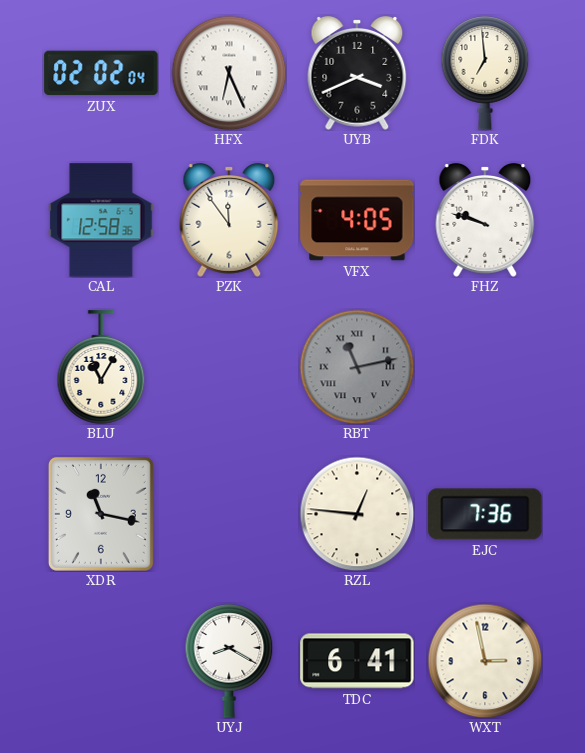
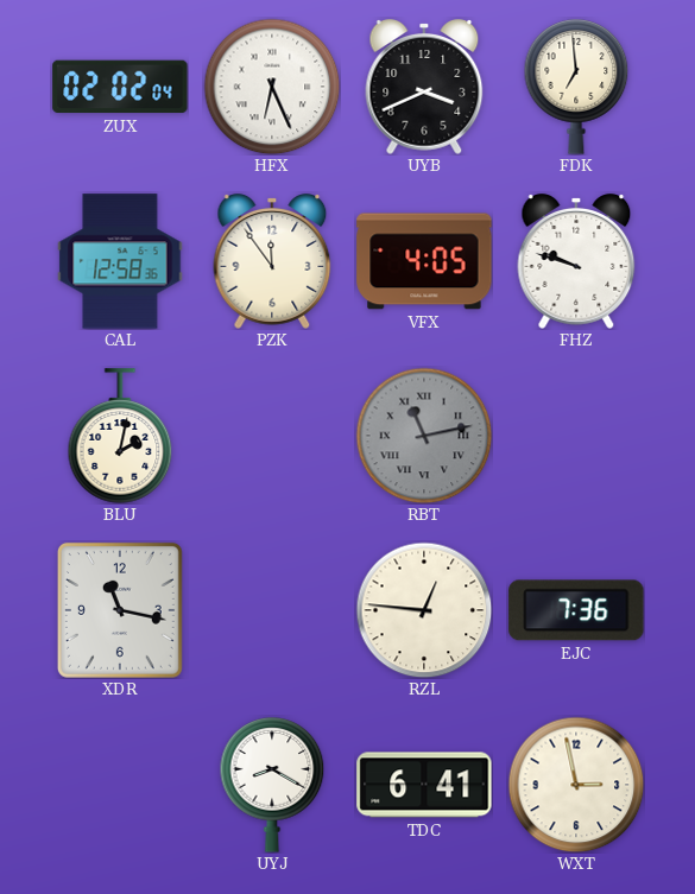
BLU: 11:05 -> 2:02 (120, 436)
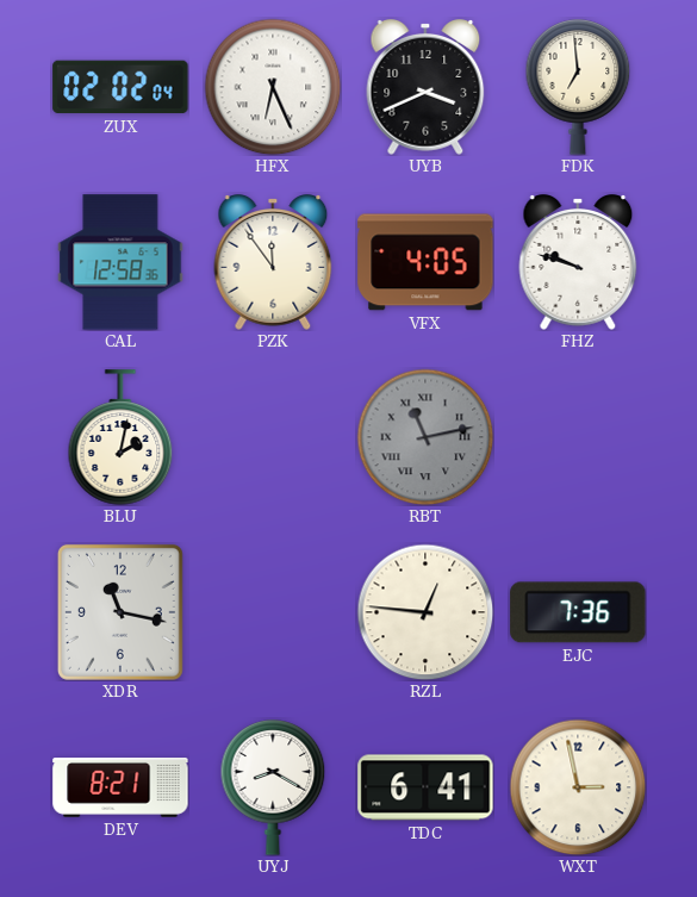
DEV: none -> 8:21 (120, 789)
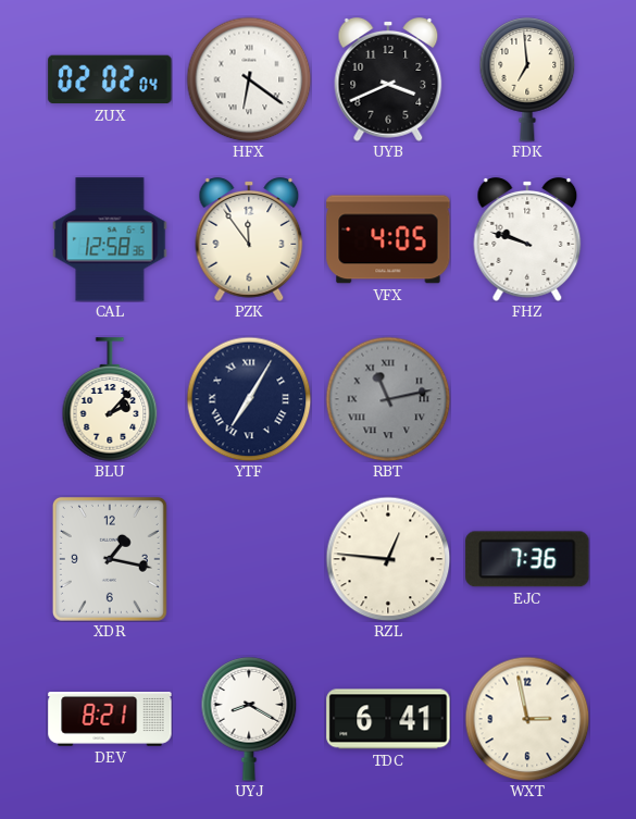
HFX: 6:26 -> 6:21 (249, 79)
BLU: 2:02 -> 2:07 (110, 399)
YTF: none -> 7:05 (249, 399)
XDR: 11:17 -> 1:17 (110, 559)
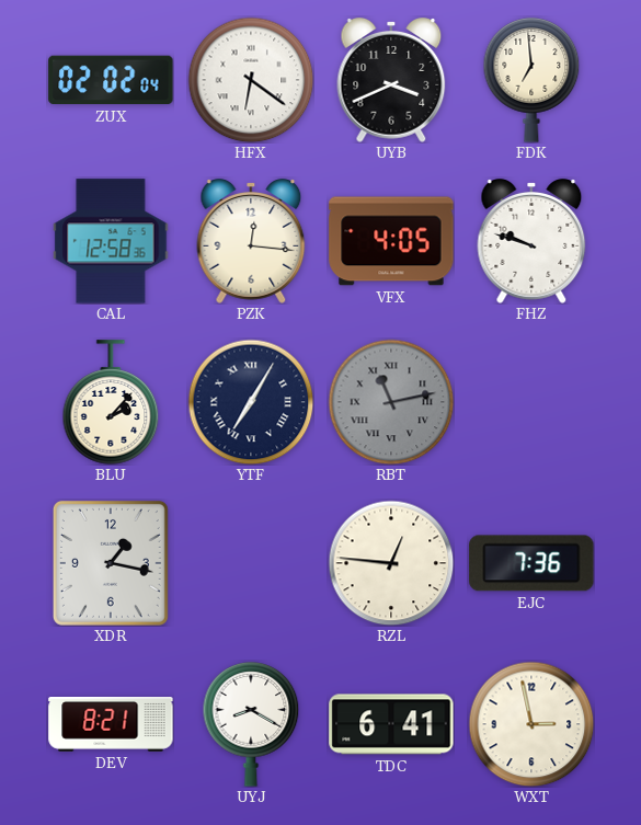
PZK: 11:54 -> 12:16 (251, 241)
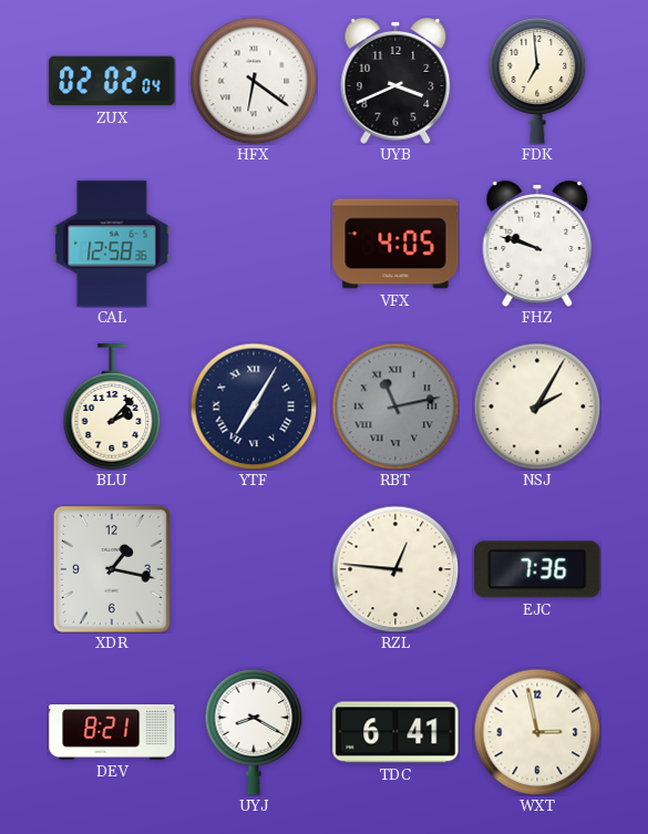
PZK: 12:16 -> none (251, 241)
NSJ: none -> 2:05 (537, 406)
